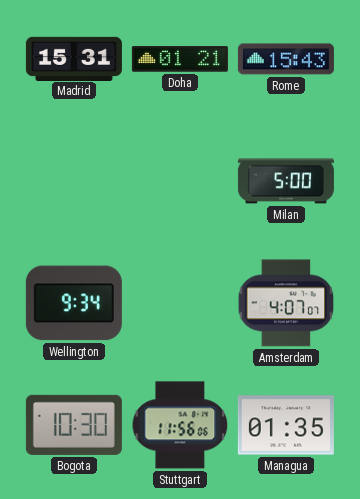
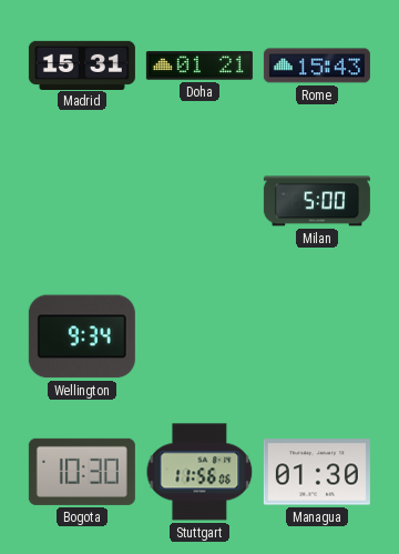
Amsterdam: 4:07 -> none (286, 303)
Managua: 01:35 -> 01:30 (317, 472)
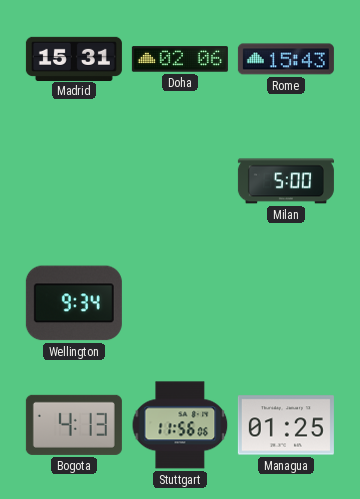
Doha: 01:21 -> 02:06 (180, 59)
Bogota: 10:30 -> 4:13 (74, 425)
Managua: 01:30 -> 01:25 (286, 425)
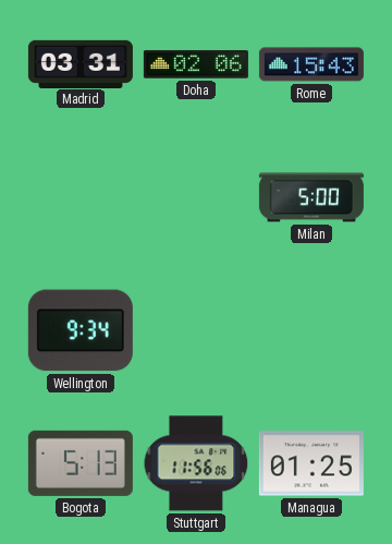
Madrid: 15:31 -> 03:31 (81, 63)
Bogota: 4:13 -> 5:13 (81, 463)
